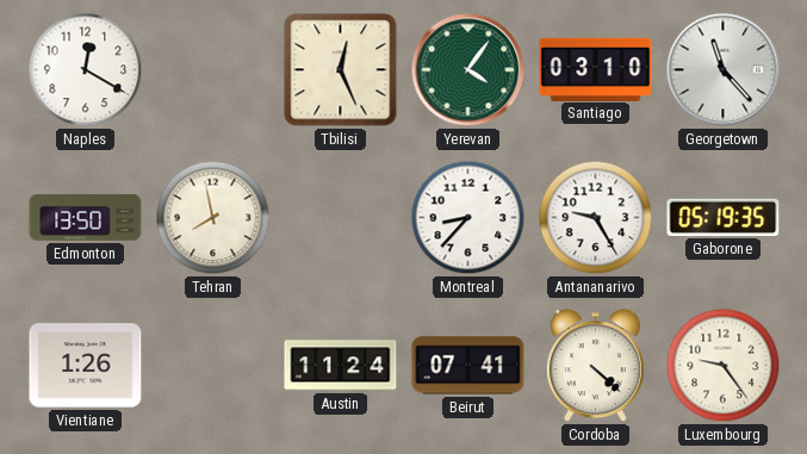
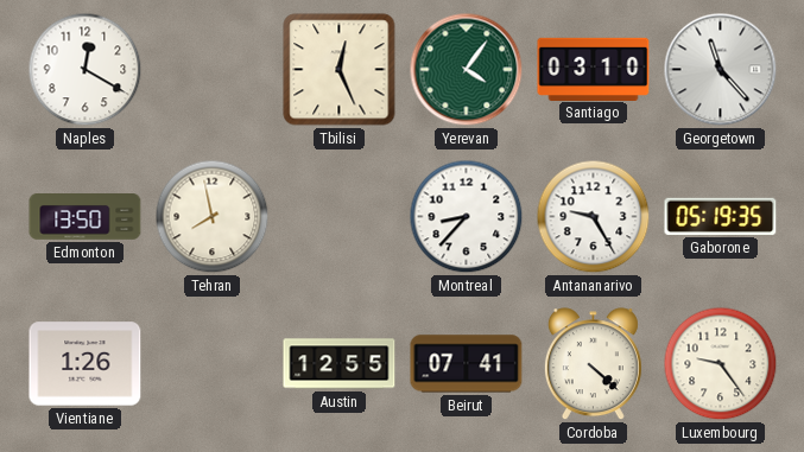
Austin: 11:24 -> 12:55 (340, 364)
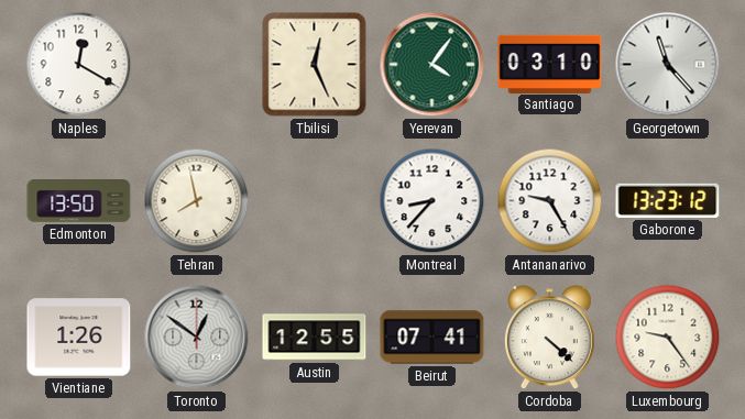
Gaborone: 05:19 -> 13:23 (668, 200)
Toronto: none -> 12:51 (197, 338)
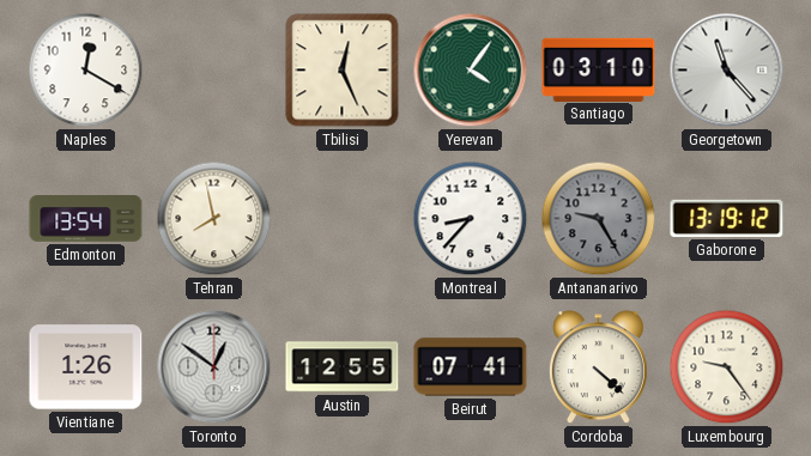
Edmonton: 13:50 -> 13:54 (86, 219)
Antananarivo dial: white -> grey (599, 219)
Gaborone: 13:23 -> 13:19 (727, 218)
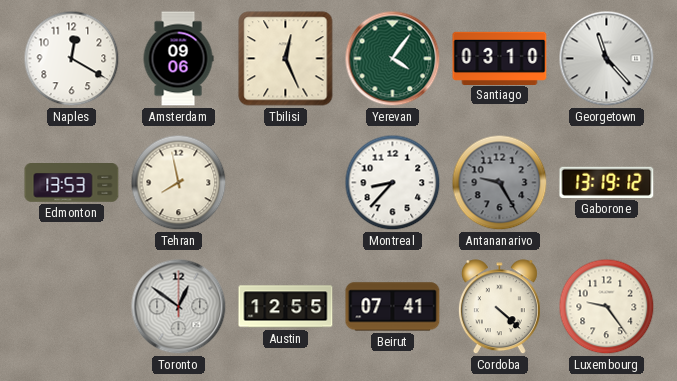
Amsterdam: none -> 09:06 (178, 59)
Edmonton: 13:54 -> 13:53 (72, 183)
Vientiane: 1:26 -> none (86, 367)
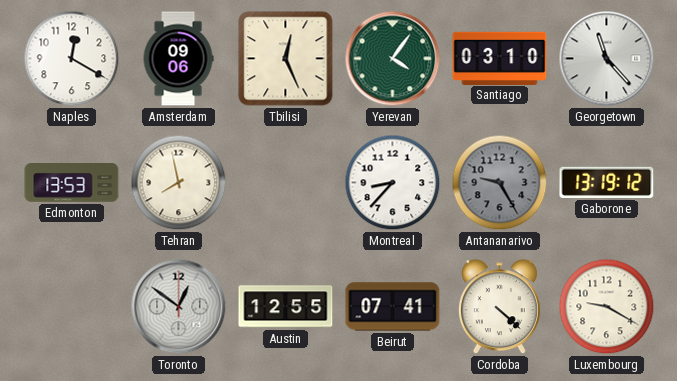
Luxembourg: 9:24 -> 9:20 (607, 307)
